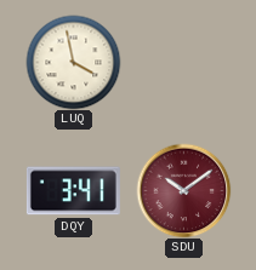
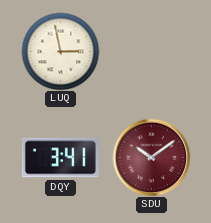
LUQ: 3:58 -> 2:58 (60, 51)
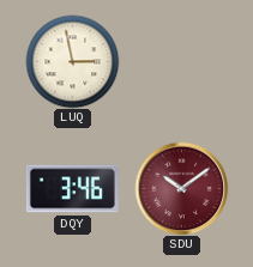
DQY: 3:41 -> 3:46 (72, 189)
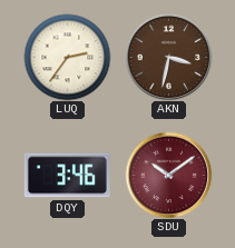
LUQ: 2:58 -> 2:36 (67, 57)
AKN: none -> 3:32 (168, 57)
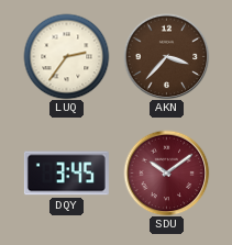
AKN: 3:32 -> 3:37 (166, 56)
DQY: 3:46 -> 3:45 (66, 174)
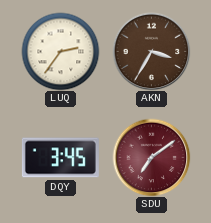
AKN: 3:37 -> 3:35 (151, 51)
SDU: 10:09 -> 7:09 (151, 157)
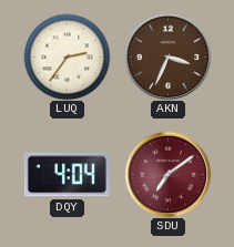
AKN: 3:35 -> 3:34 (167, 56)
DQY: 3:45 -> 4:04 (67, 175)
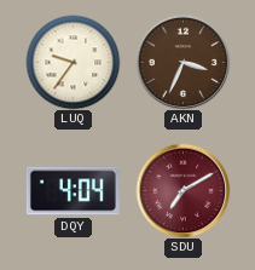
LUQ: 2:36 -> 9:36 (73, 62)
SDU: 7:09 -> 7:10 (182, 190)
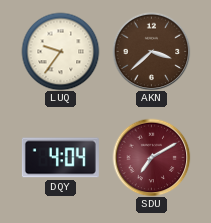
AKN: 3:34 -> 3:38 (151, 51)
